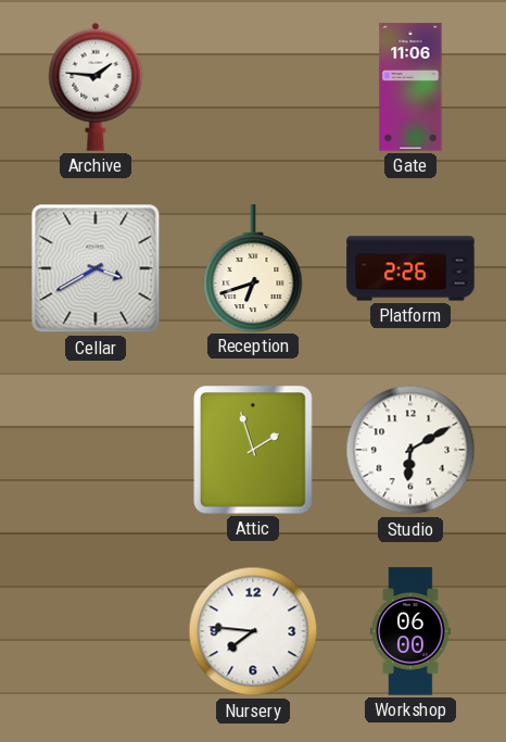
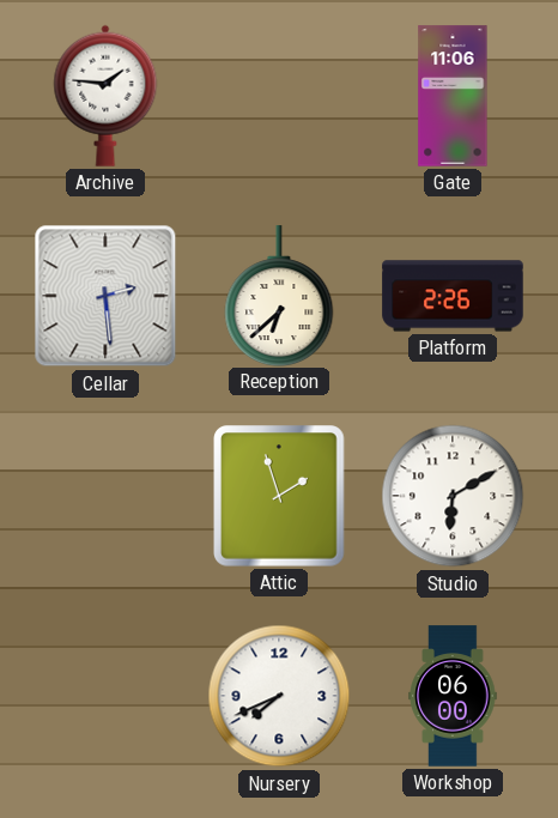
Cellar: 3:40 -> 2:29 (105, 296)
Reception: 6:42 -> 6:38 (279, 296)
Nursery: 7:46 -> 7:41 (279, 696)
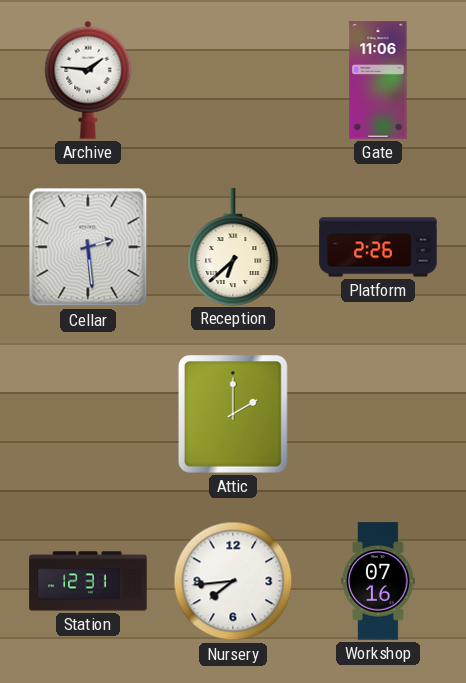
Attic: 1:57 -> 2:00 (233, 414)
Studio: 6:10 -> none (453, 496)
Station: none -> 12:31 (88, 581)
Nursery: 7:41 -> 7:44 (233, 581)
Workshop: 06:00 -> 07:16 (378, 581)
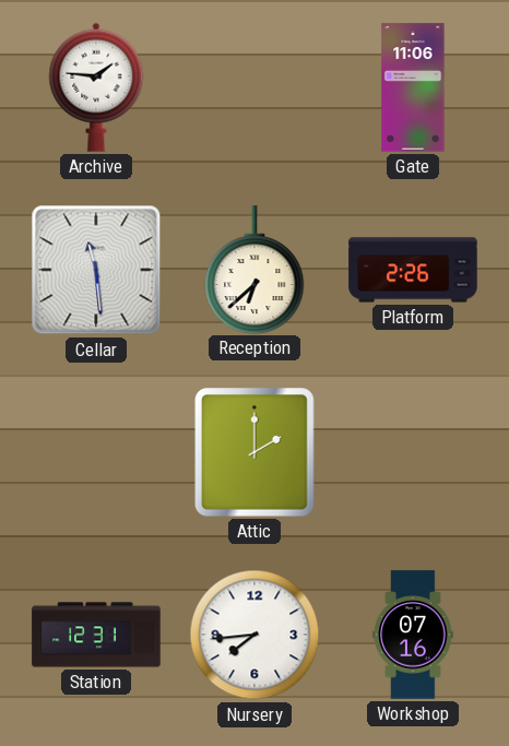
Cellar: 2:29 -> 11:29 (96, 270)
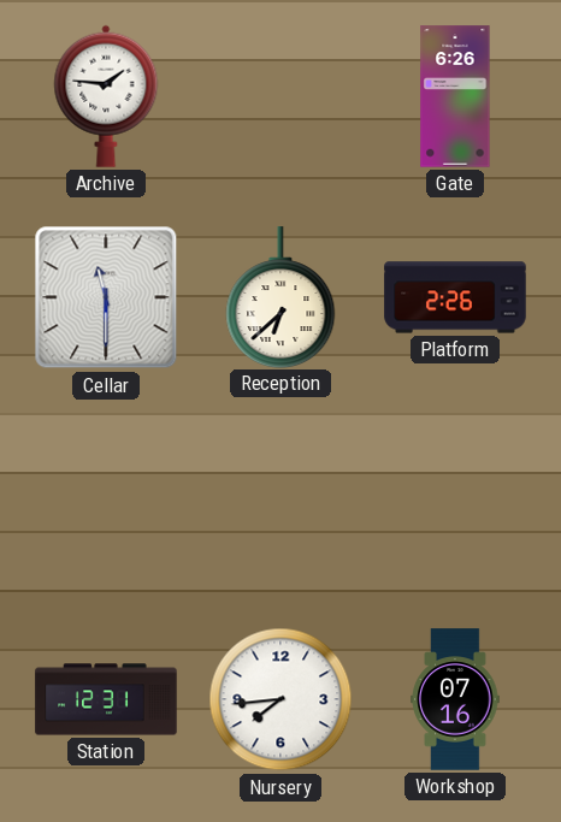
Gate: 11:06 -> 6:26 (455, 96)
Cellar: 11:29 -> 11:30 (106, 297)
Attic: 2:00 -> none (254, 452)
